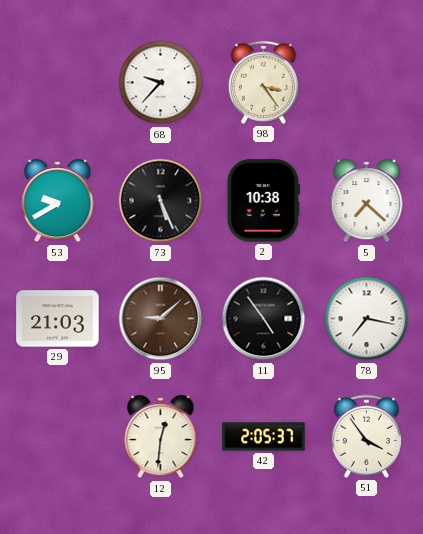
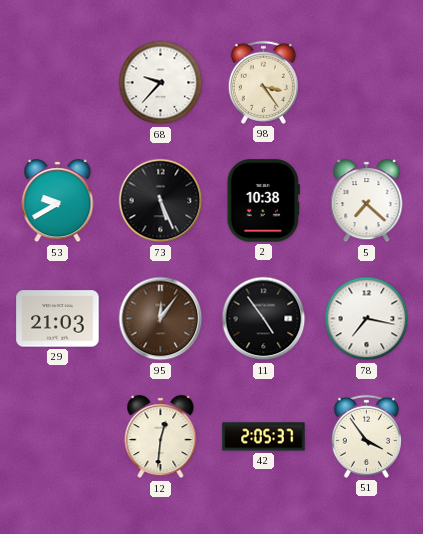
95: 9:08 -> 12:06 (161, 319)
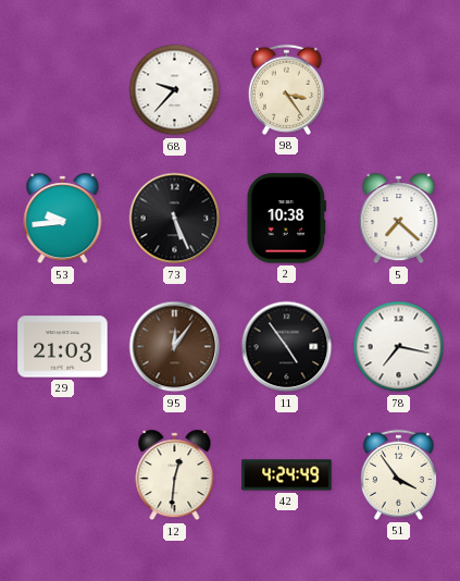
53: 9:40 -> 9:44 (63, 219)
42: 2:05 -> 4:24 (287, 475)
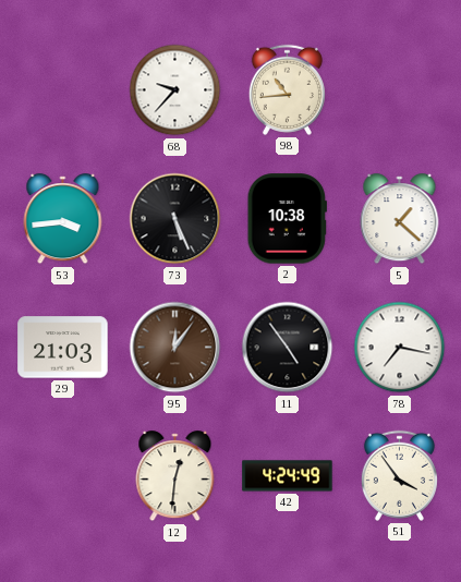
98: 3:24 -> 10:44 (287, 89)
53: 9:44 -> 3:44 (63, 219)
5: 7:22 -> 1:22 (400, 219)
